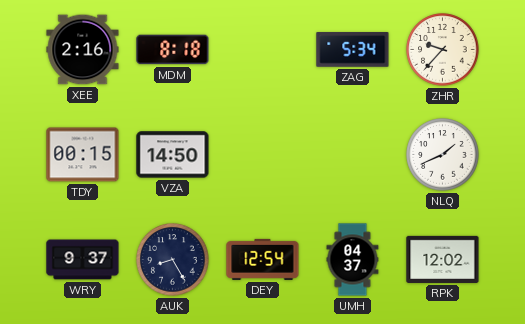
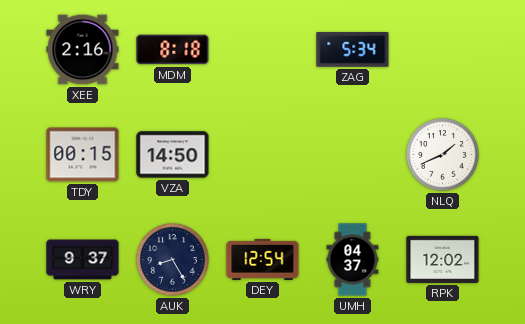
ZHR: 9:37 -> none (443, 50)
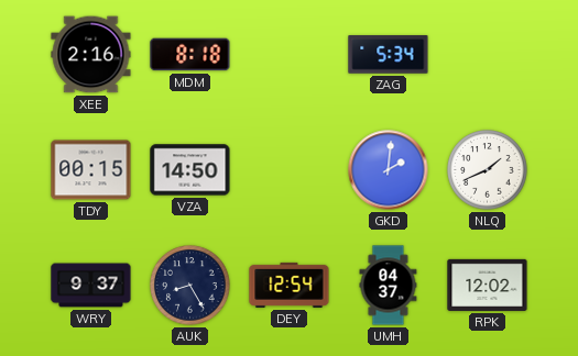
GKD: none -> 2:01 (389, 170)
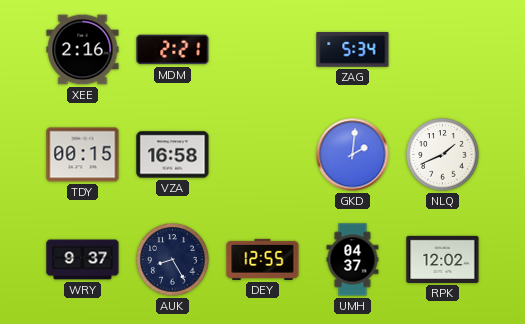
MDM: 8:18 -> 2:21 (173, 50)
VZA: 14:50 -> 16:58 (173, 155)
DEY: 12:54 -> 12:55 (263, 259)
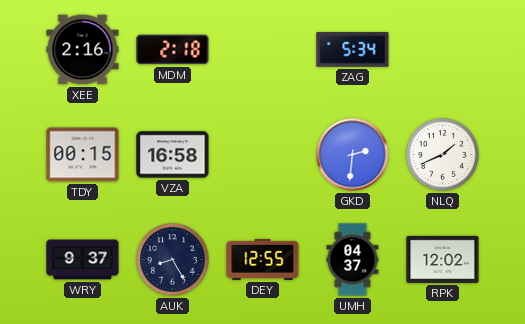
MDM: 2:21 -> 2:18 (173, 50)
GKD: 2:01 -> 2:31 (353, 155)
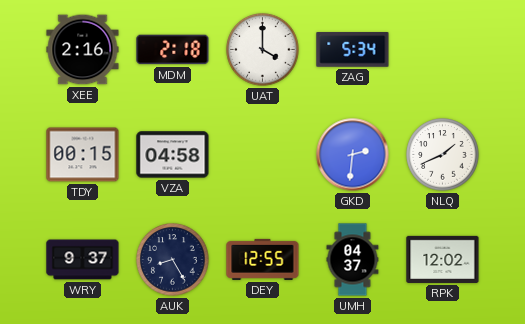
UAT: none -> 4:00 (263, 50)
VZA: 16:58 -> 04:58 (173, 155)
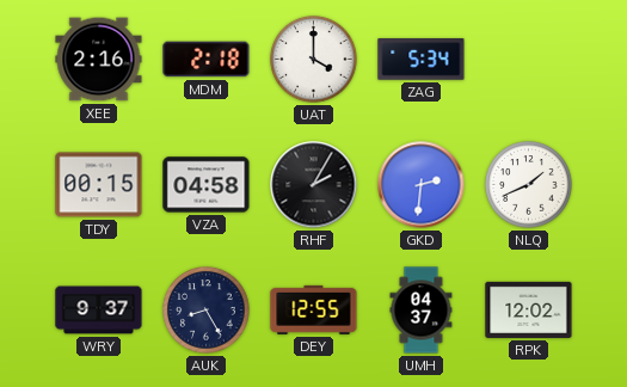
RHF: none -> 2:05 (314, 185)
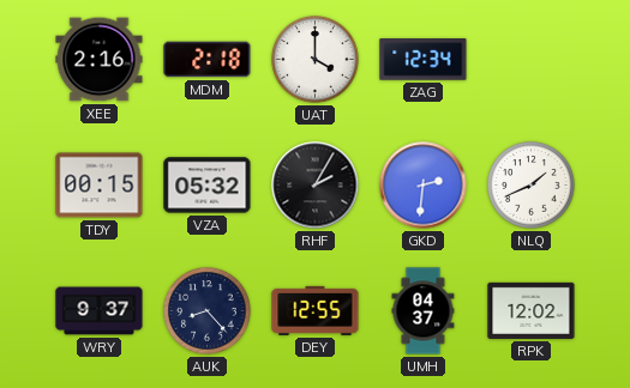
ZAG: 5:34 -> 12:34 (424, 60)
VZA: 04:58 -> 05:32 (208, 186)
AUK: 8:25 -> 8:23 (208, 311)
